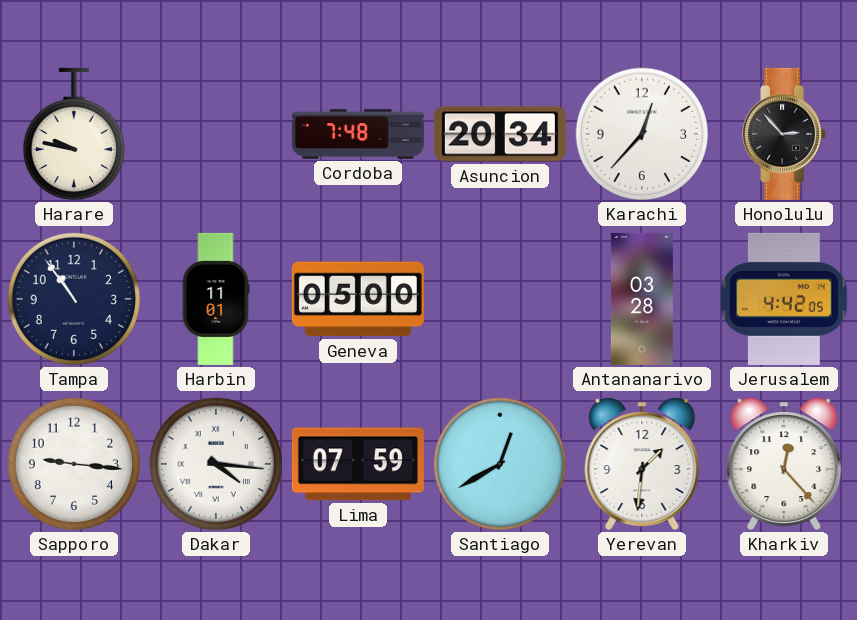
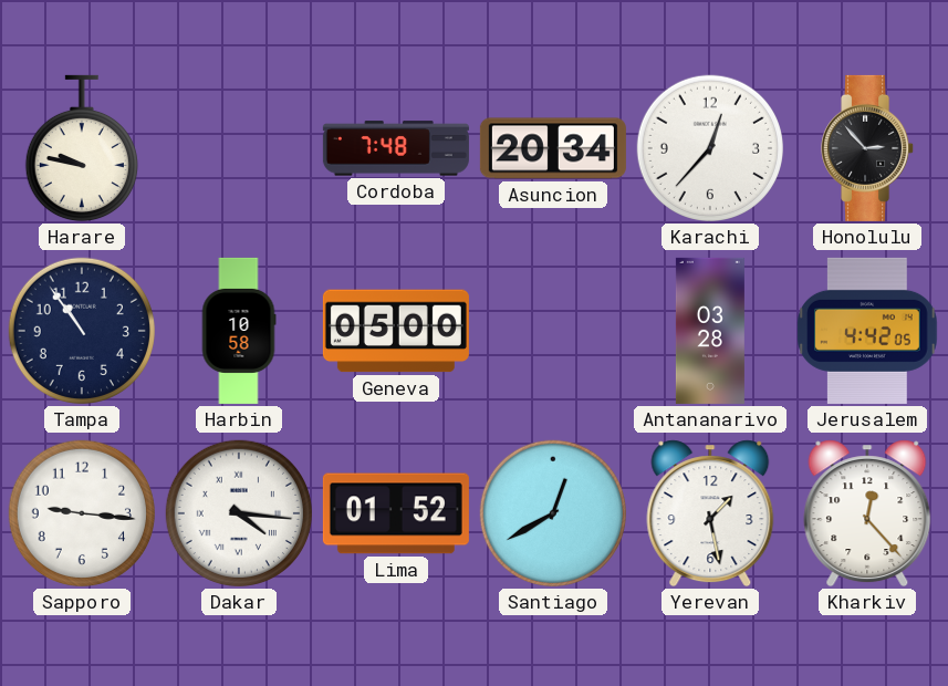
Harbin: 11:01 -> 10:58 (239, 331)
Lima: 07:59 -> 01:52 (396, 513)
Yerevan: 1:31 -> 1:28 (710, 513)
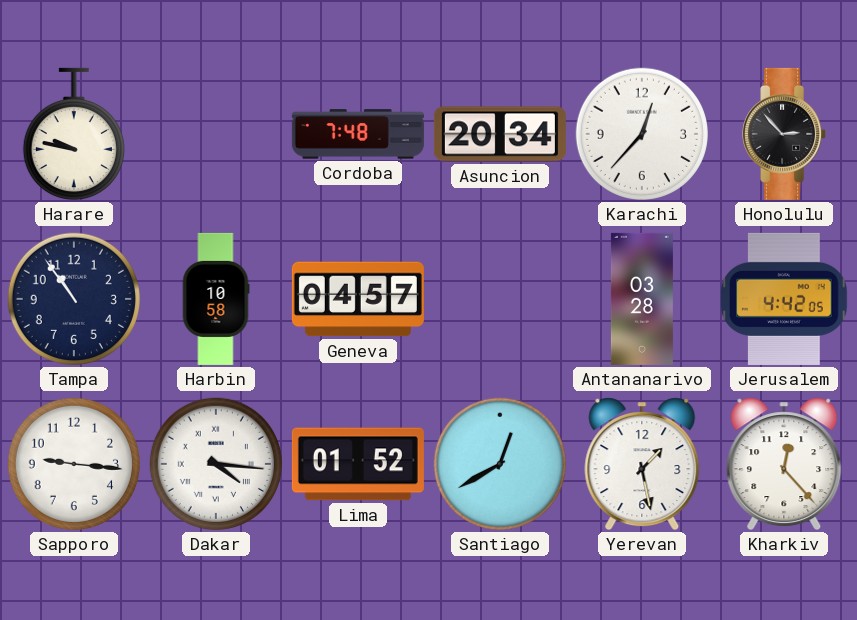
Geneva: 05:00 -> 04:57 (358, 299)
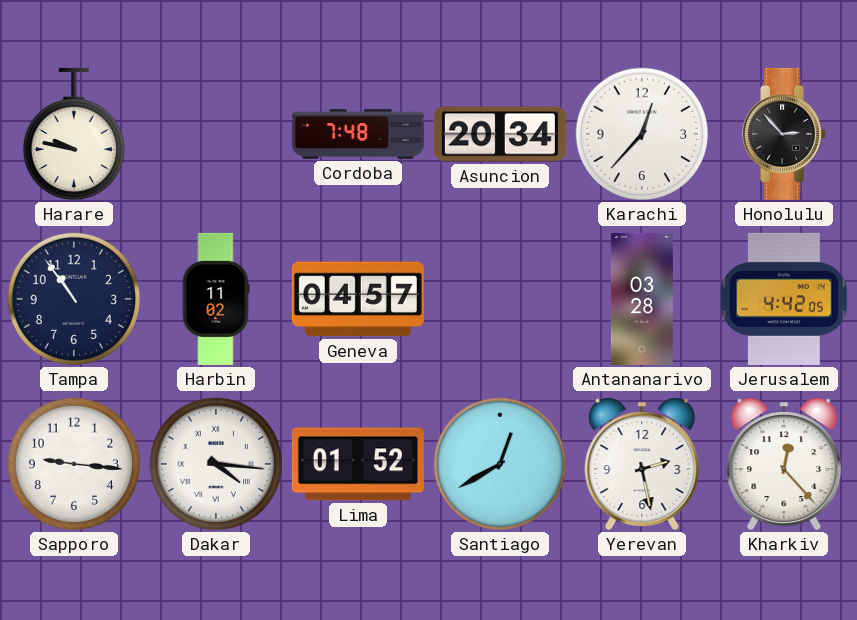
Harbin: 10:58 -> 11:02 (216, 299)
Yerevan: 1:28 -> 2:28 (642, 464)
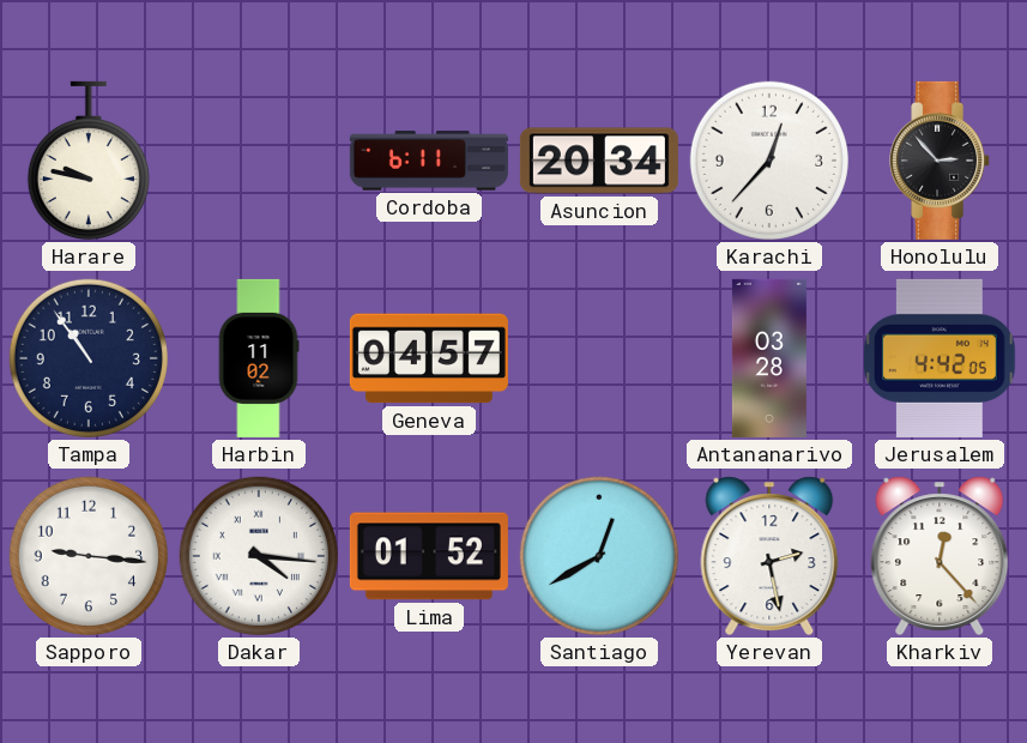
Cordoba: 7:48 -> 6:11 (429, 161)
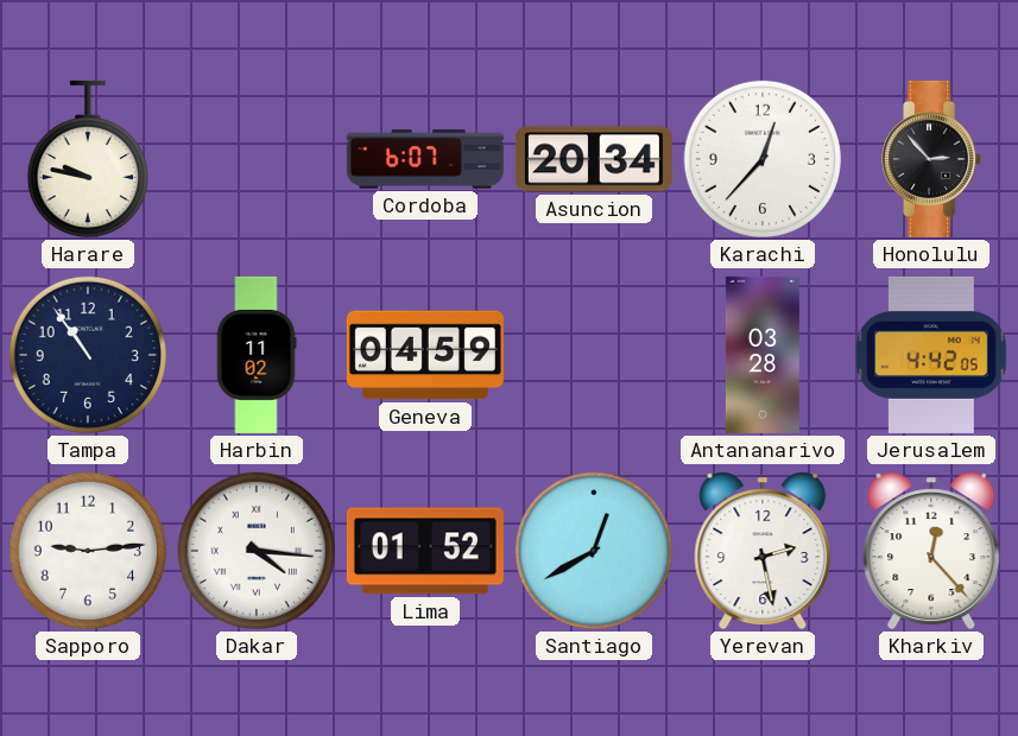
Cordoba: 6:11 -> 6:07 (425, 159)
Geneva: 04:57 -> 04:59 (425, 355)
Sapporo: 9:16 -> 9:14 (88, 551)
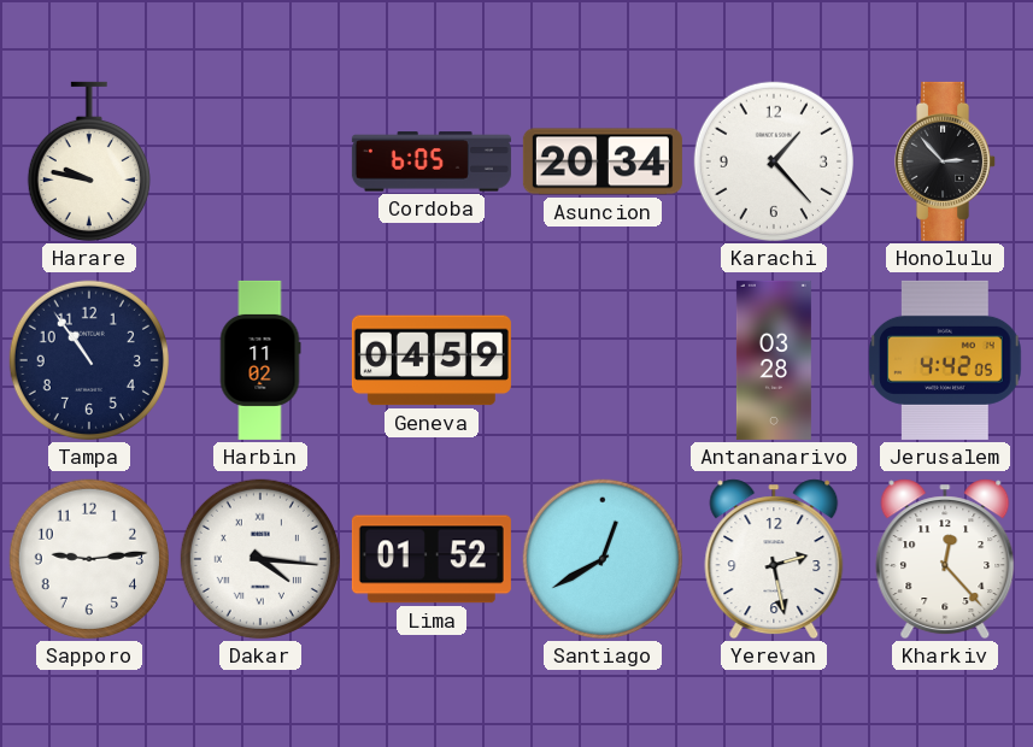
Cordoba: 6:07 -> 6:05 (432, 161)
Karachi: 12:37 -> 1:23 (774, 161)
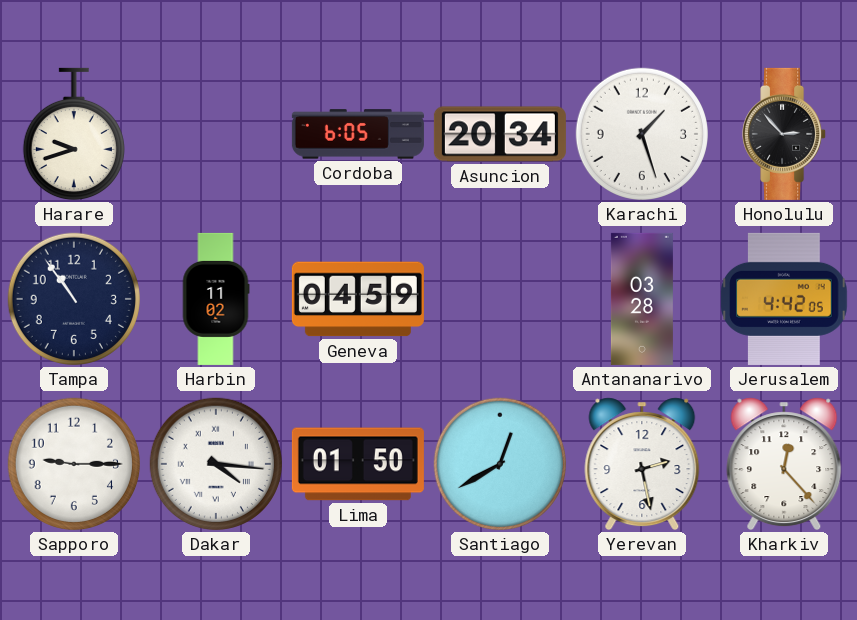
Harare: 9:47 -> 9:42 (74, 134)
Karachi: 1:23 -> 1:27 (642, 134)
Sapporo: 9:14 -> 9:15 (74, 464)
Lima: 01:52 -> 01:50 (358, 464)
